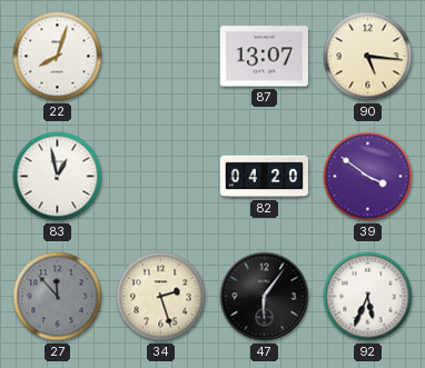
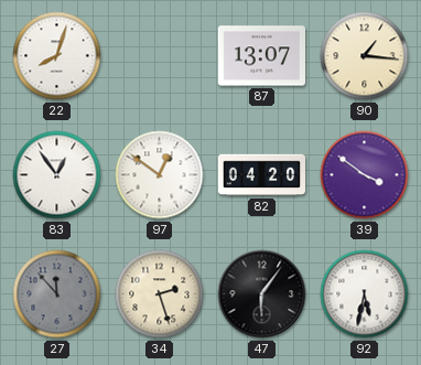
90: 5:16 -> 1:16 (365, 56)
83: 12:58 -> 12:54 (57, 175)
97: none -> 12:51 (160, 175)
92: 5:34 -> 5:32 (365, 294)
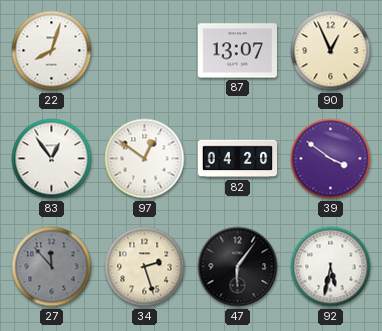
90: 1:16 -> 12:56 (331, 51)
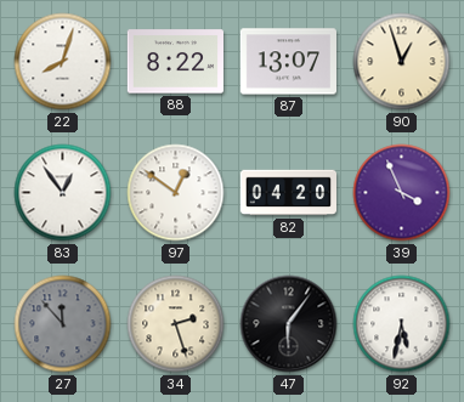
88: none -> 8:22 (175, 62)
90: 12:56 -> 12:57 (402, 62)
39: 3:51 -> 3:56 (402, 193)
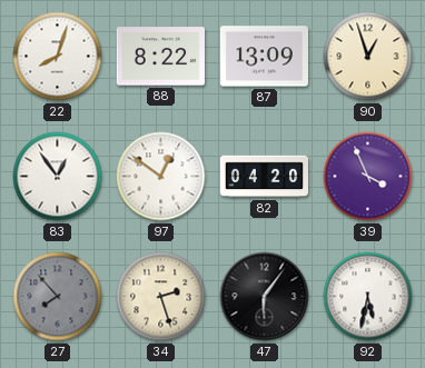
87: 13:07 -> 13:09 (264, 57)
27: 11:53 -> 7:53 (58, 297)
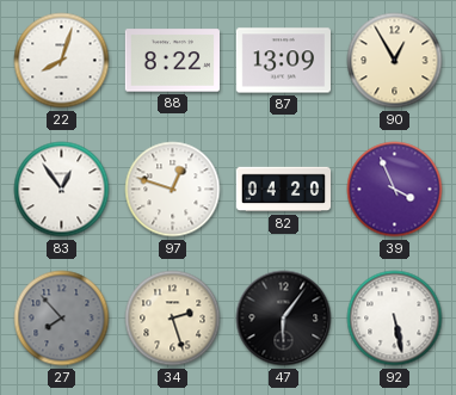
90: 12:57 -> 12:55 (395, 61)
97: 12:51 -> 12:48 (173, 190)
92: 5:32 -> 5:28 (395, 319)
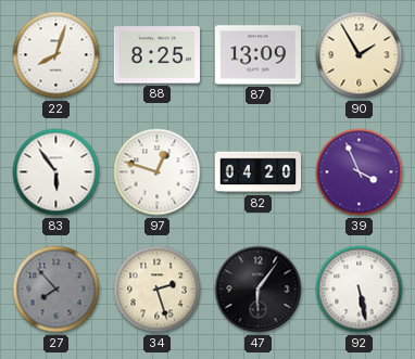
88: 8:22 -> 8:25 (156, 55)
90: 12:55 -> 1:55 (360, 55)
83: 12:54 -> 5:54 (56, 172)
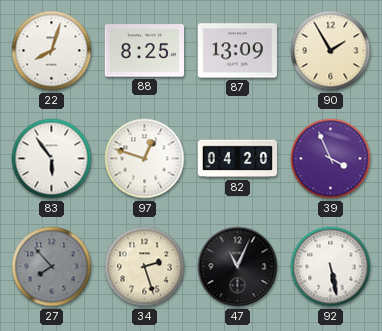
47: 6:06 -> 11:04 (238, 267)
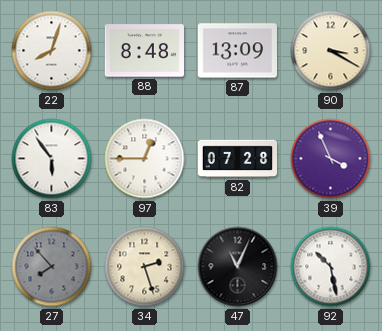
88: 8:25 -> 8:48 (144, 51)
90: 1:55 -> 3:20 (331, 51)
97: 12:48 -> 12:45 (145, 159)
82: 04:20 -> 07:28 (238, 159)
92: 5:28 -> 10:28 (331, 267)
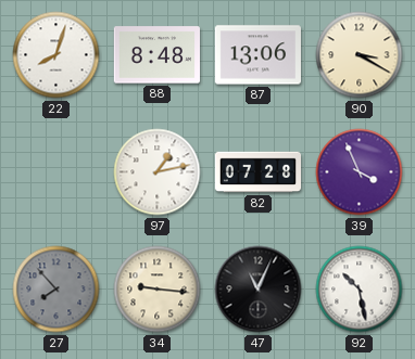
87: 13:09 -> 13:06 (257, 55)
83: 5:54 -> none (52, 159)
97: 12:45 -> 1:13 (158, 172)
34: 2:27 -> 9:16 (158, 290)
